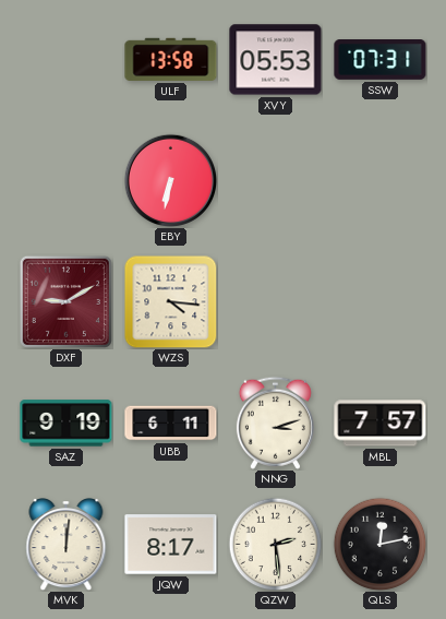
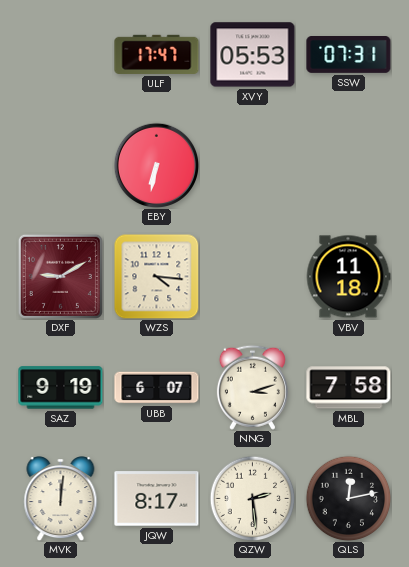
ULF: 13:58 -> 17:47 (157, 54)
VBV: none -> 11:18 (348, 277)
UBB: 6:11 -> 6:07 (157, 388)
MBL: 7:57 -> 7:58 (349, 388)
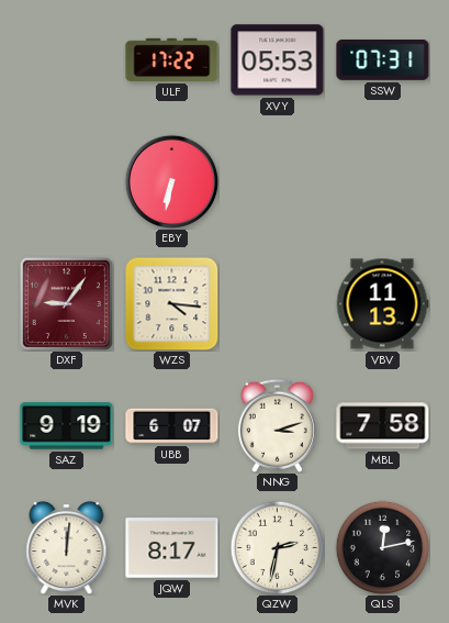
ULF: 17:47 -> 17:22 (172, 59)
DXF: 9:10 -> 9:06 (66, 303)
VBV: 11:18 -> 11:13 (382, 304)
QZW: 2:29 -> 2:32 (277, 547)
